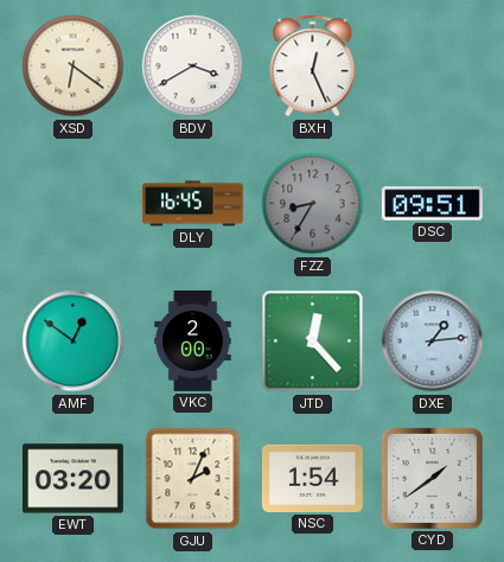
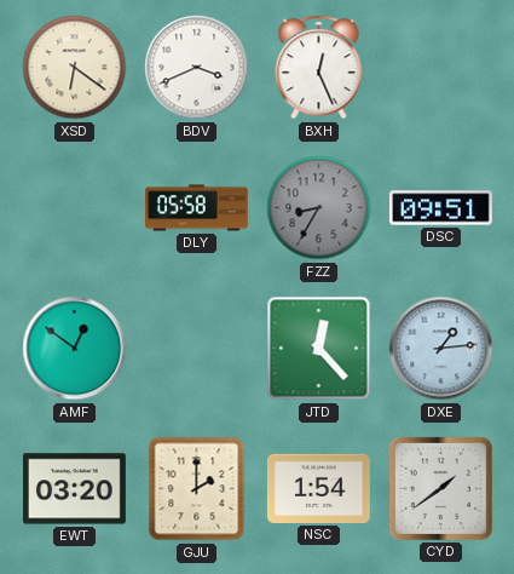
BDV: 3:40 -> 3:41 (197, 68)
DLY: 16:45 -> 05:58 (196, 208)
VKC: 2:00 -> none (193, 341)
GJU: 2:04 -> 2:00 (197, 489)
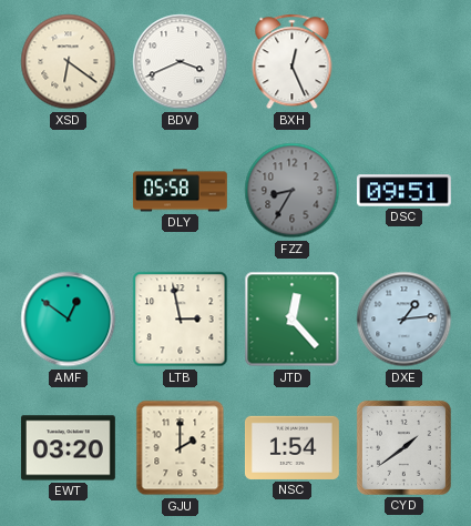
LTB: none -> 2:58 (181, 320)
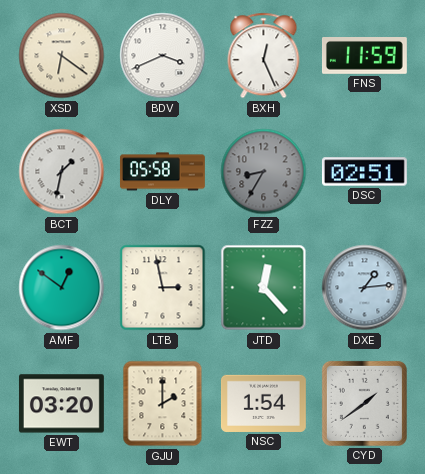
FNS: none -> 11:59 (364, 56)
BCT: none -> 1:32 (62, 172)
DSC: 09:51 -> 02:51 (364, 172)
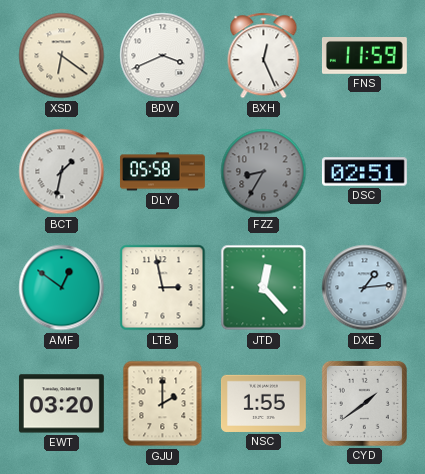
NSC: 1:54 -> 1:55 (263, 403)
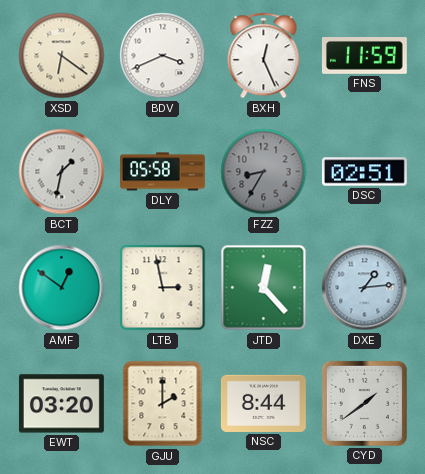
NSC: 1:55 -> 8:44 (263, 403)
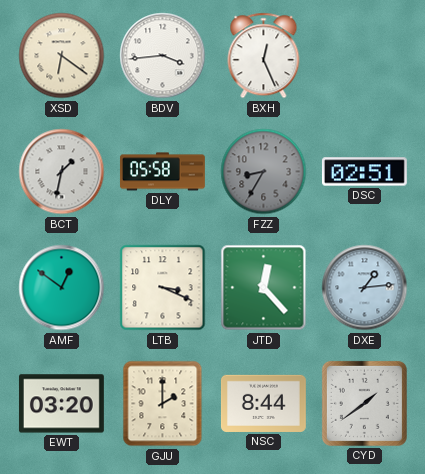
BDV: 3:41 -> 3:44 (163, 56)
FNS: 11:59 -> none (364, 56)
LTB: 2:58 -> 3:19 (163, 288)
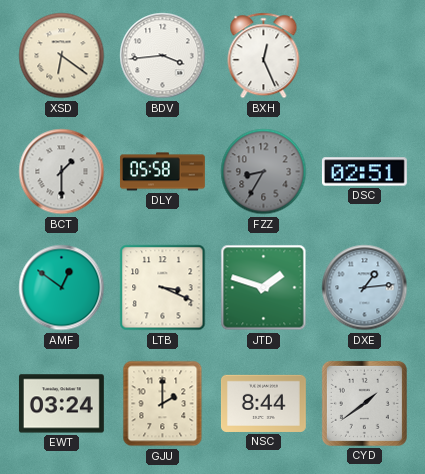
BCT: 1:32 -> 1:30 (62, 172)
JTD: 12:23 -> 1:48 (264, 288)
EWT: 03:20 -> 03:24 (61, 404)
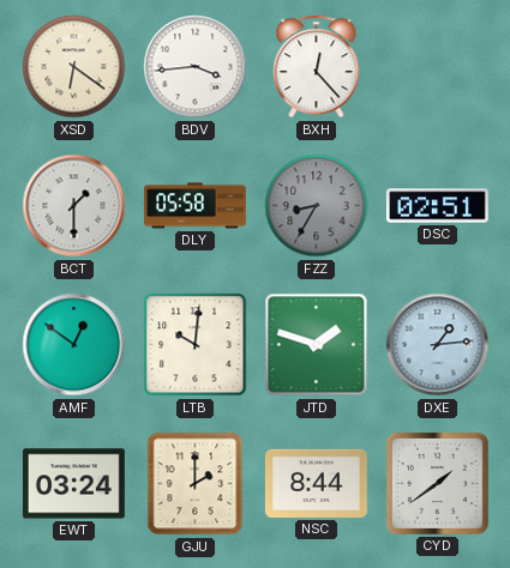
BXH: 12:26 -> 12:23 (317, 67)
LTB: 3:19 -> 10:01 (196, 345)
